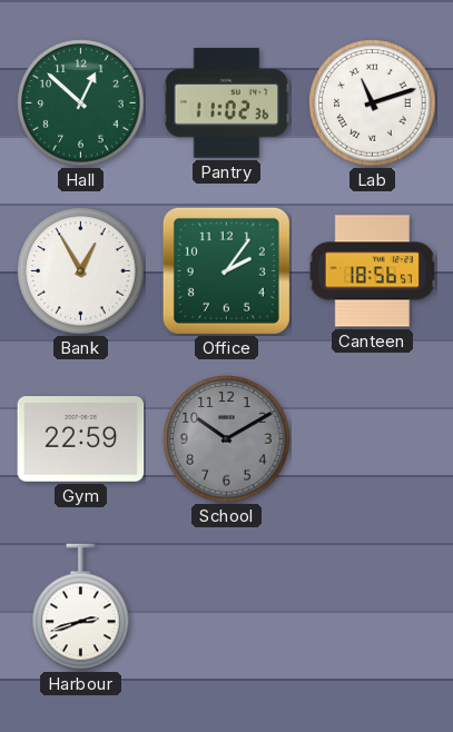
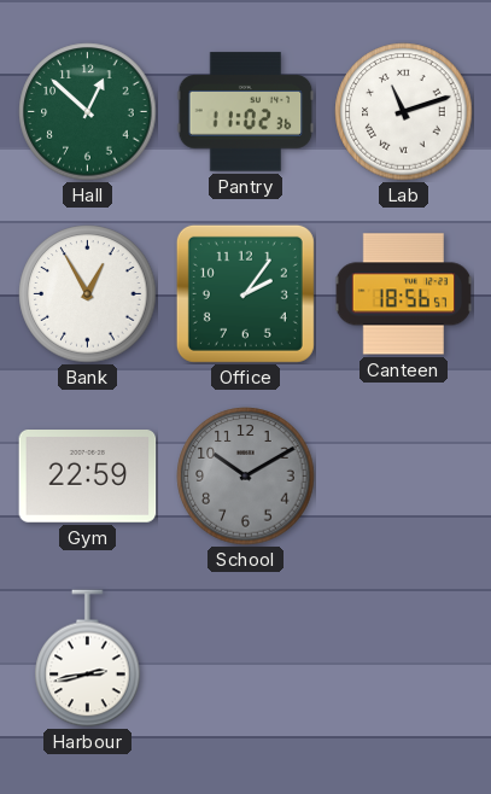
Harbour: 2:42 -> 2:43 (88, 659)
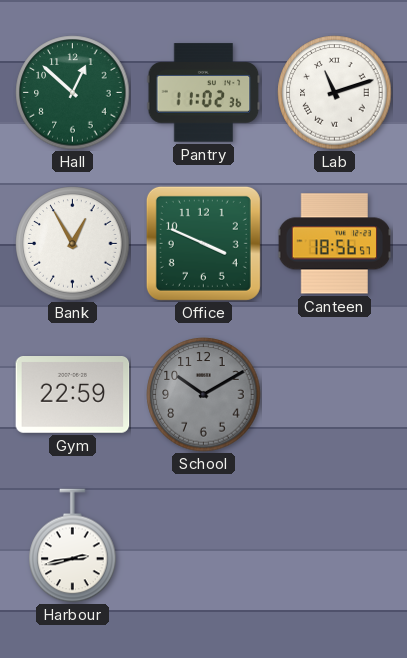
Office: 2:06 -> 3:49 (203, 243)
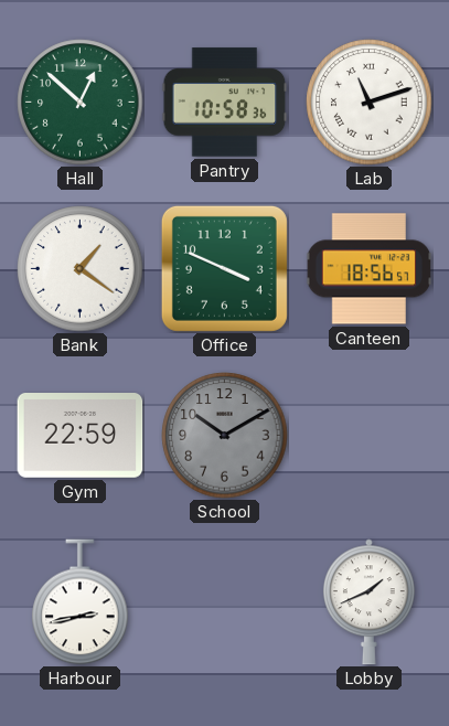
Pantry: 11:02 -> 10:58 (225, 103)
Bank: 12:55 -> 1:21 (81, 269)
Lobby: none -> 1:41 (368, 602)
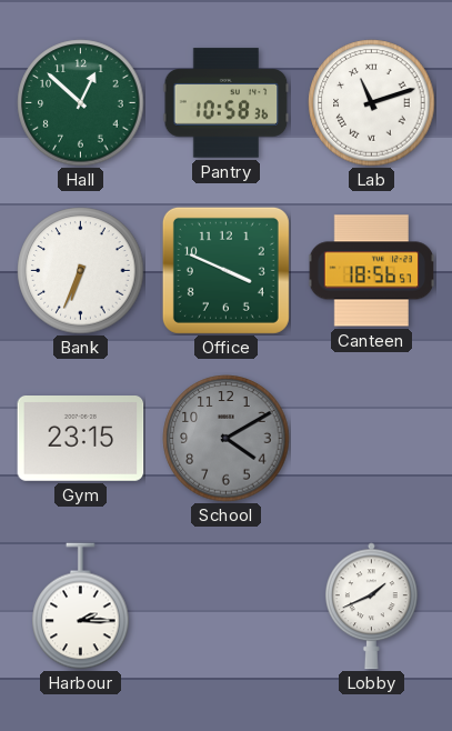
Bank: 1:21 -> 6:34 (81, 271)
Gym: 22:59 -> 23:15 (81, 439)
School: 10:10 -> 4:10 (227, 439)
Harbour: 2:43 -> 2:15 (81, 607)
